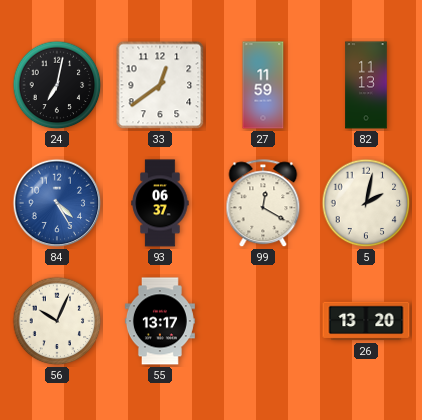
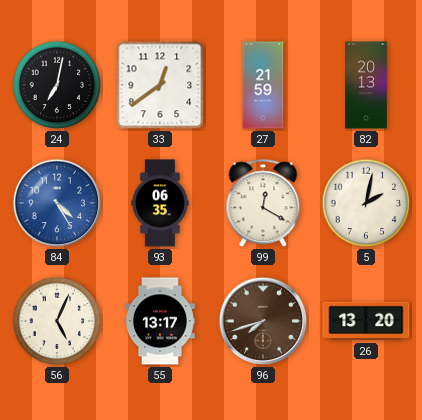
27: 11:59 -> 21:59 (263, 85)
82: 11:13 -> 20:13 (366, 85)
93: 06:37 -> 06:35 (160, 203)
56: 10:04 -> 5:04 (57, 321)
96: none -> 7:42 (263, 321)
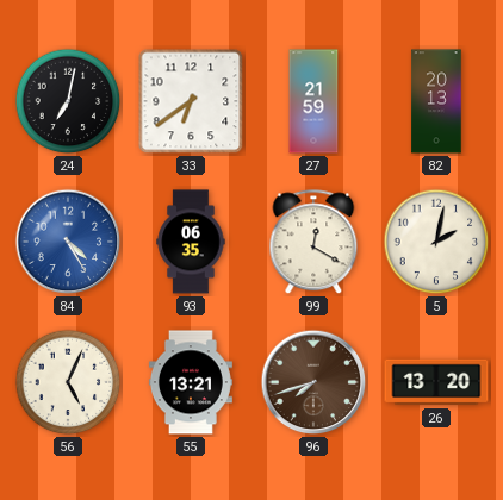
33: 12:39 -> 6:39 (191, 101)
55: 13:17 -> 13:21 (191, 382)
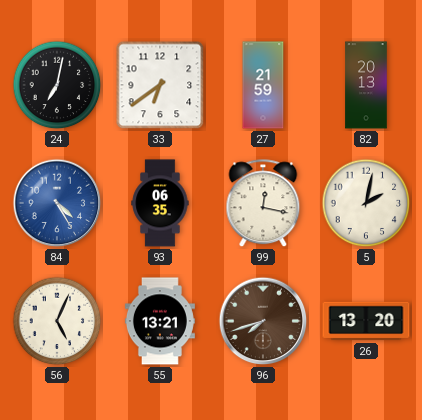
99: 12:20 -> 12:17 (263, 204)
